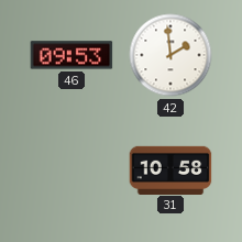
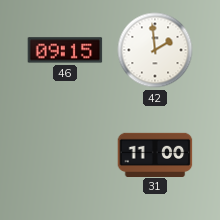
46: 09:53 -> 09:15 (65, 50)
31: 10:58 -> 11:00 (155, 154)
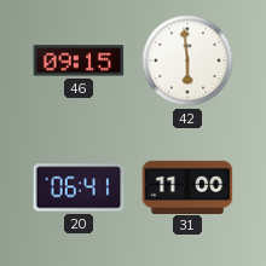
42: 1:59 -> 5:59 (187, 60)
20: none -> 06:41 (79, 187)
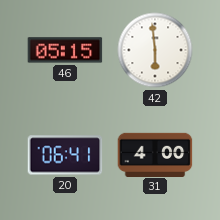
46: 09:15 -> 05:15 (65, 50)
31: 11:00 -> 4:00 (155, 154)
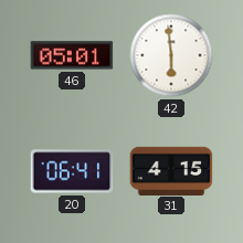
46: 05:15 -> 05:01 (72, 55)
31: 4:00 -> 4:15 (171, 170)
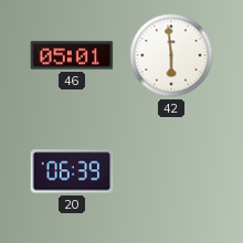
20: 06:41 -> 06:39 (72, 171)
31: 4:15 -> none (171, 170)
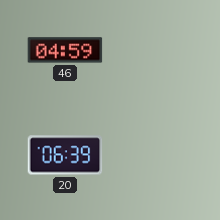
46: 05:01 -> 04:59 (65, 50)
42: 5:59 -> none (171, 55)
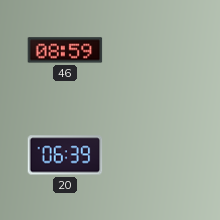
46: 04:59 -> 08:59 (65, 50)
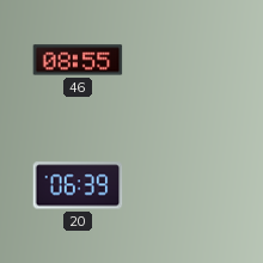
46: 08:59 -> 08:55 (78, 60)
